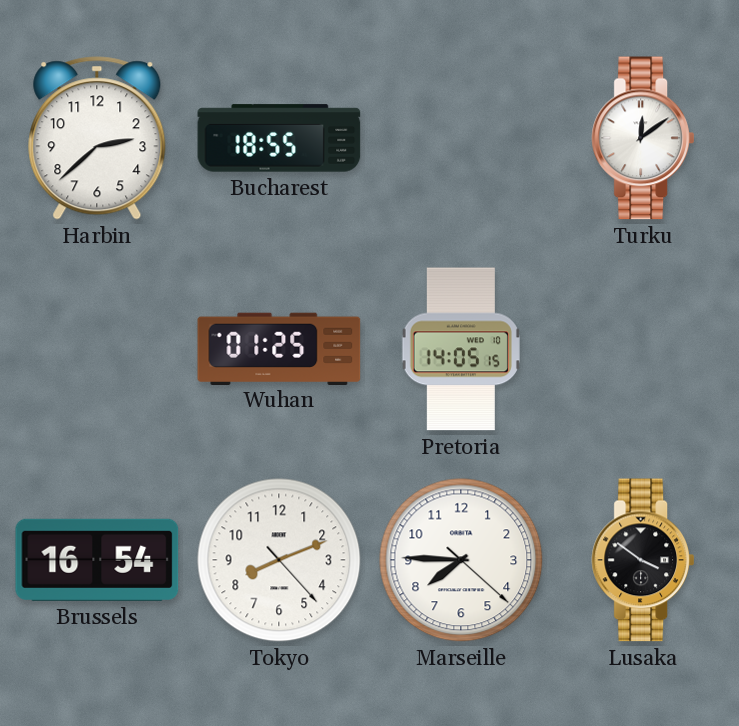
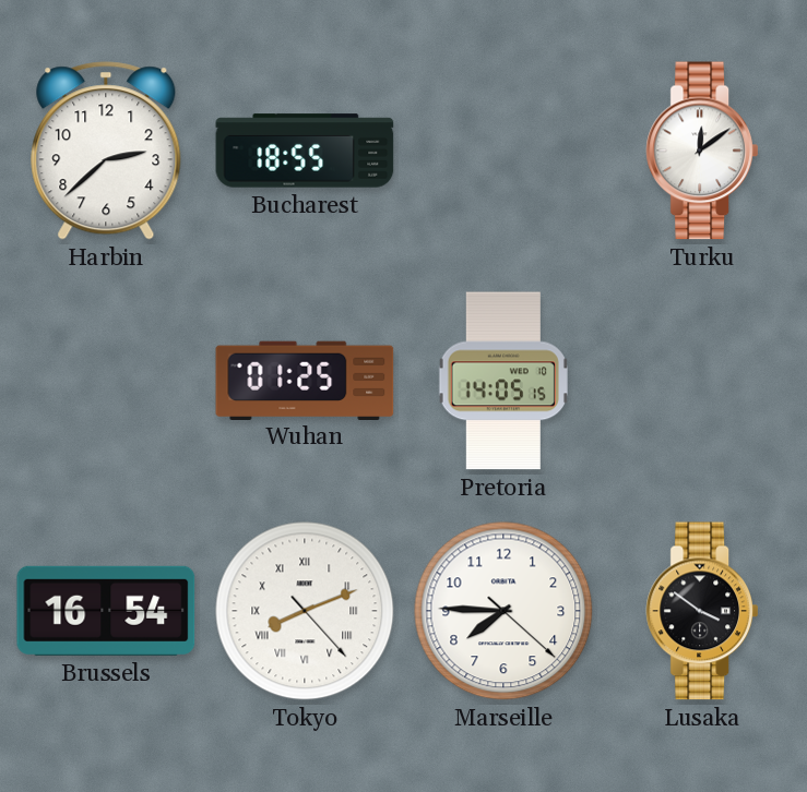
Tokyo numerals: Arabic -> Roman (305, 611)
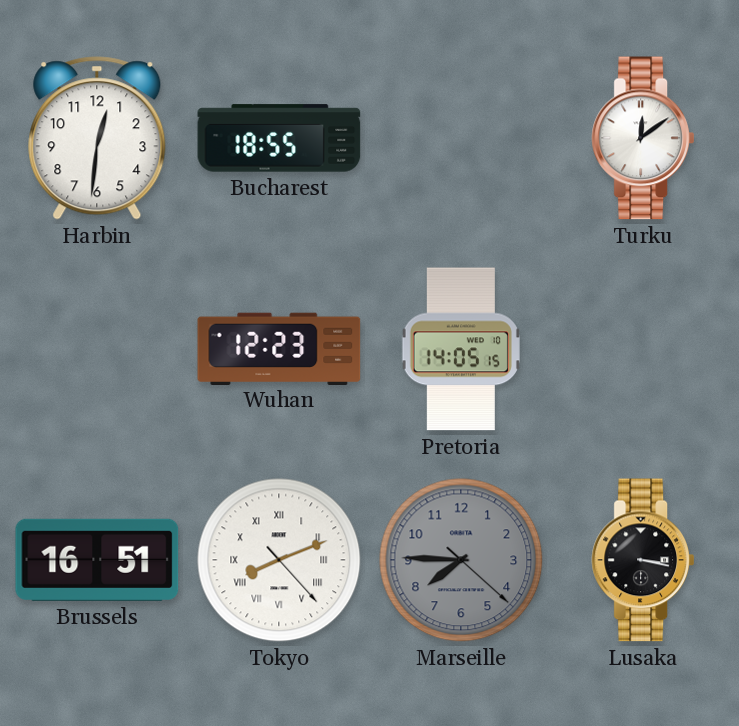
Harbin: 2:38 -> 12:31 (97, 138)
Wuhan: 01:25 -> 12:23 (279, 348)
Brussels: 16:54 -> 16:51 (97, 560)
Marseille dial: white -> grey (461, 560)
Lusaka: 3:51 -> 3:17 (642, 560)
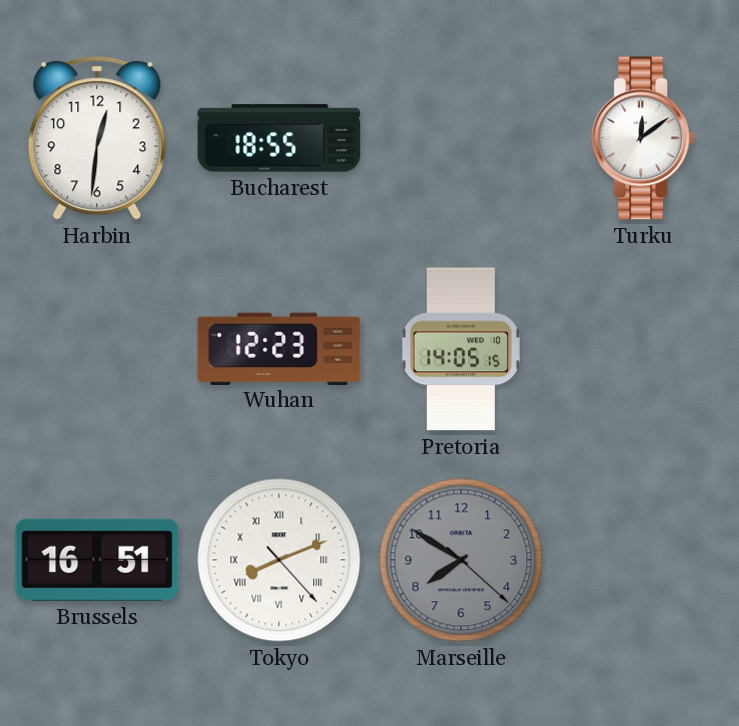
Marseille: 7:45 -> 7:50 (461, 560)
Lusaka: 3:17 -> none (642, 560)
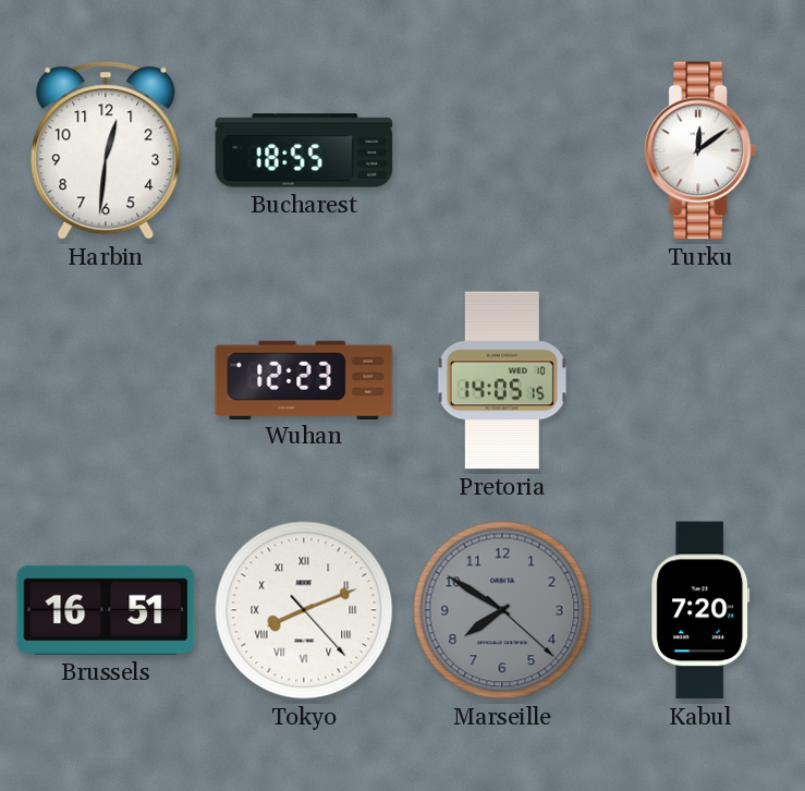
Kabul: none -> 7:20 (700, 610)
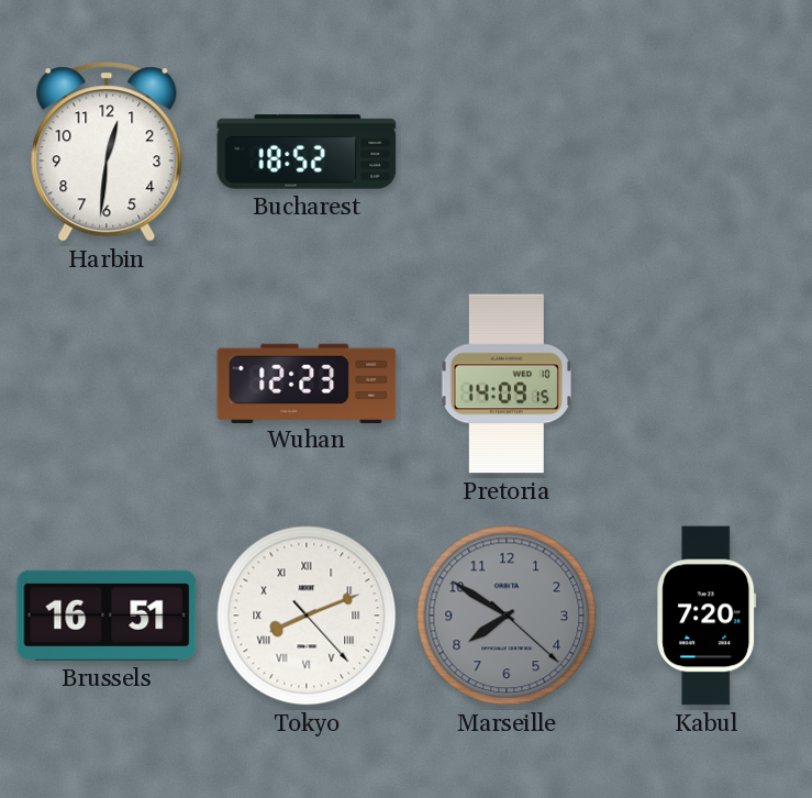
Bucharest: 18:55 -> 18:52 (307, 152)
Turku: 12:09 -> none (699, 150)
Pretoria: 14:05 -> 14:09 (507, 384)
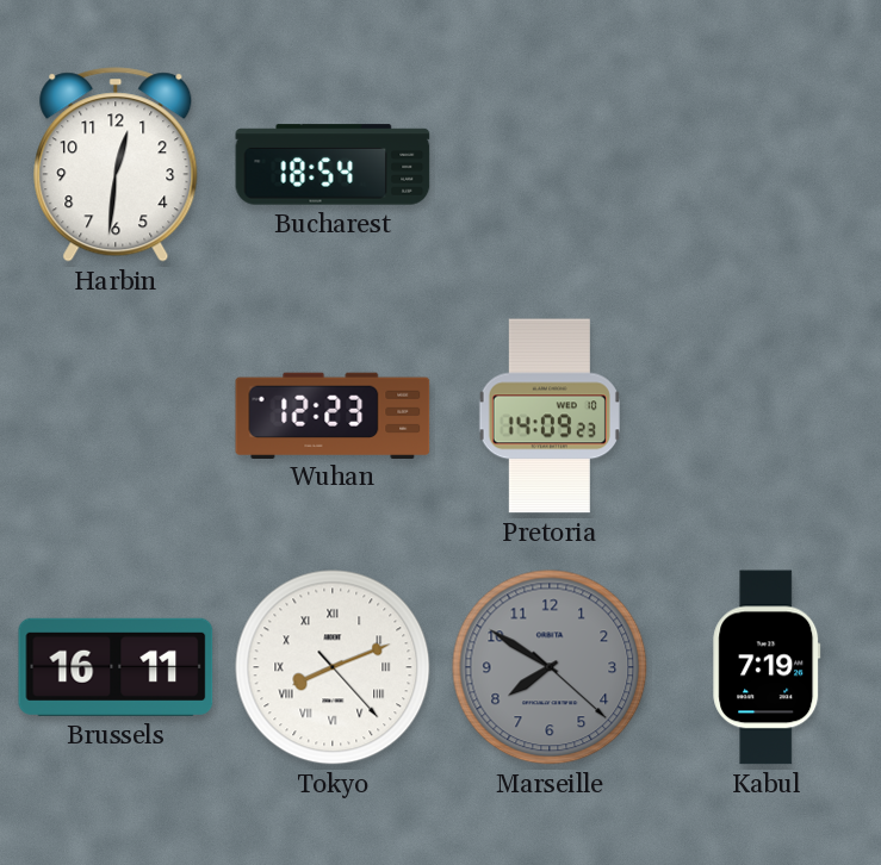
Bucharest: 18:52 -> 18:54 (333, 164)
Pretoria: 14:09:15 -> 14:09:23 (550, 416)
Brussels: 16:51 -> 16:11 (116, 667)
Kabul: 7:20 -> 7:19 (767, 667)
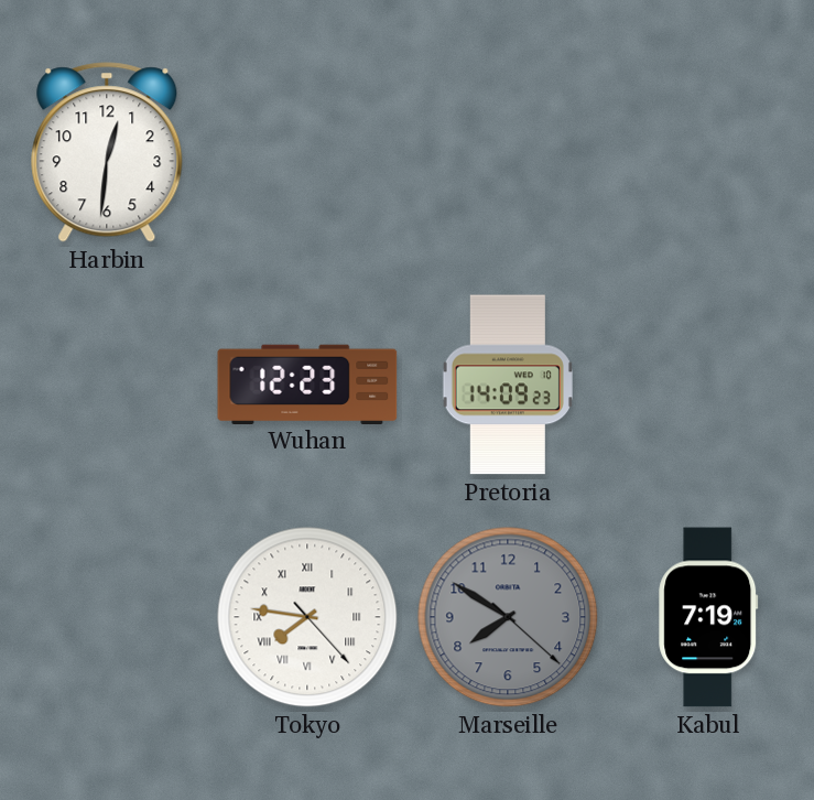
Bucharest: 18:54 -> none (333, 164)
Brussels: 16:11 -> none (116, 667)
Tokyo: 8:11 -> 7:46 (307, 617)
